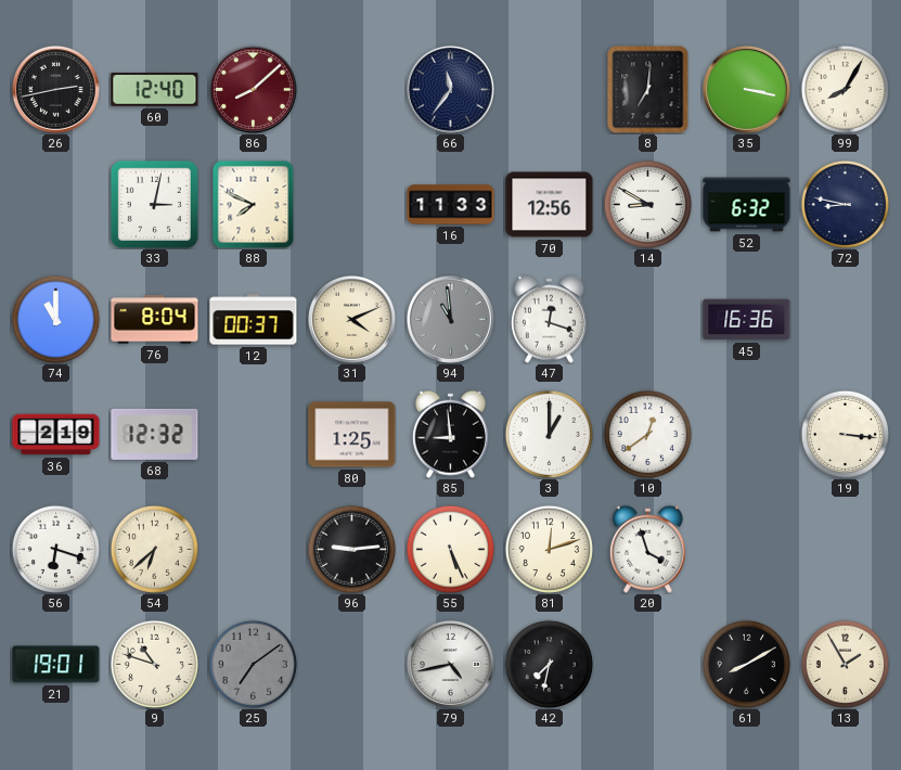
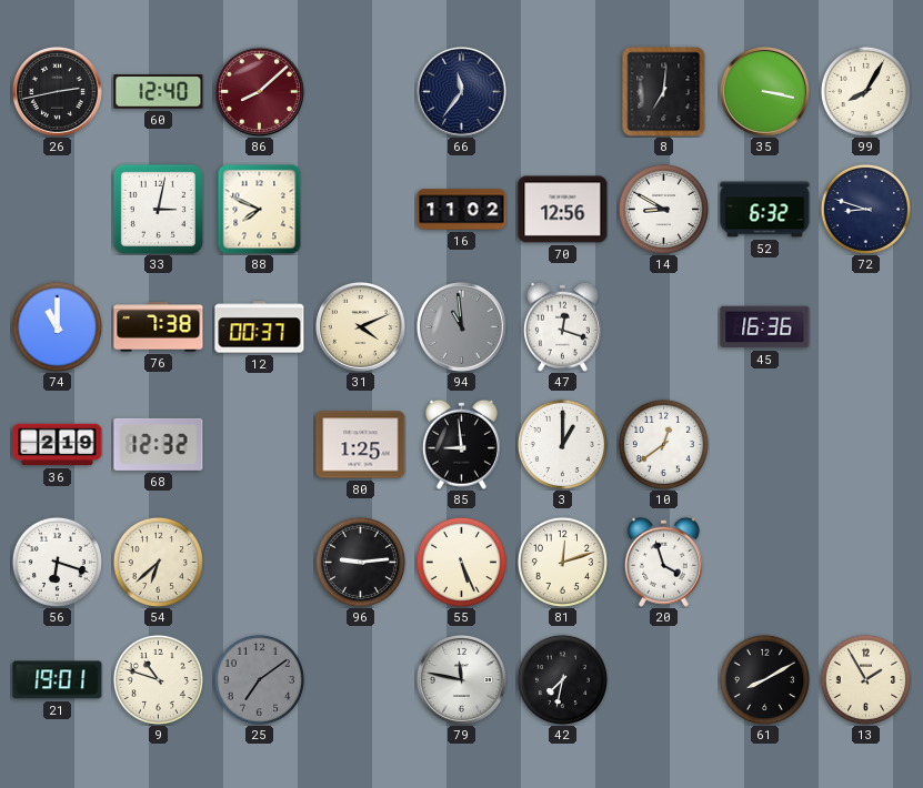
16: 11:33 -> 11:02 (462, 210)
72: 8:47 -> 8:48 (865, 209)
76: 8:04 -> 7:38 (159, 327)
19: 3:16 -> none (845, 434)
79: 4:43 -> 11:47 (461, 679)
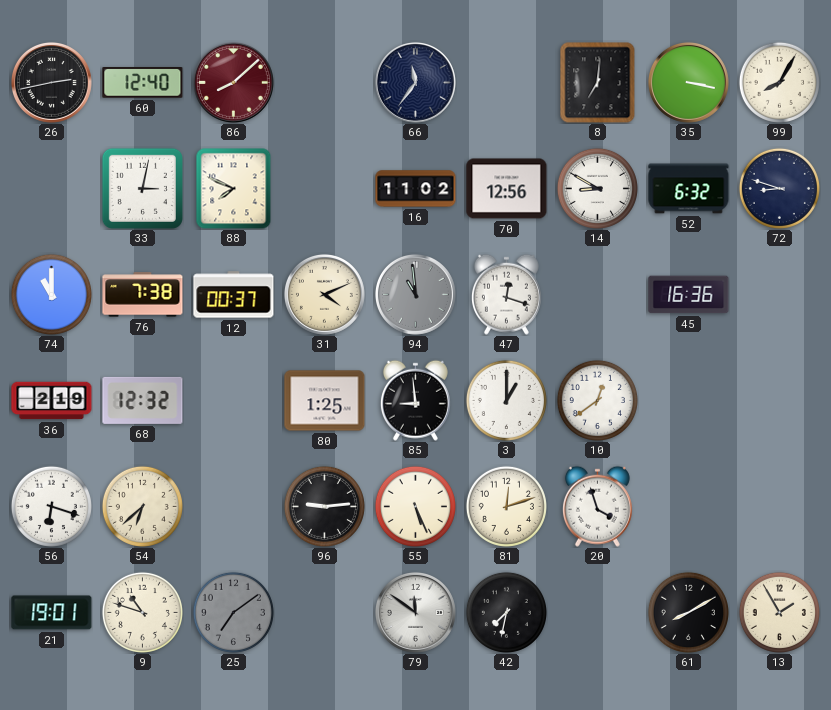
79: 11:47 -> 11:51 (415, 612)
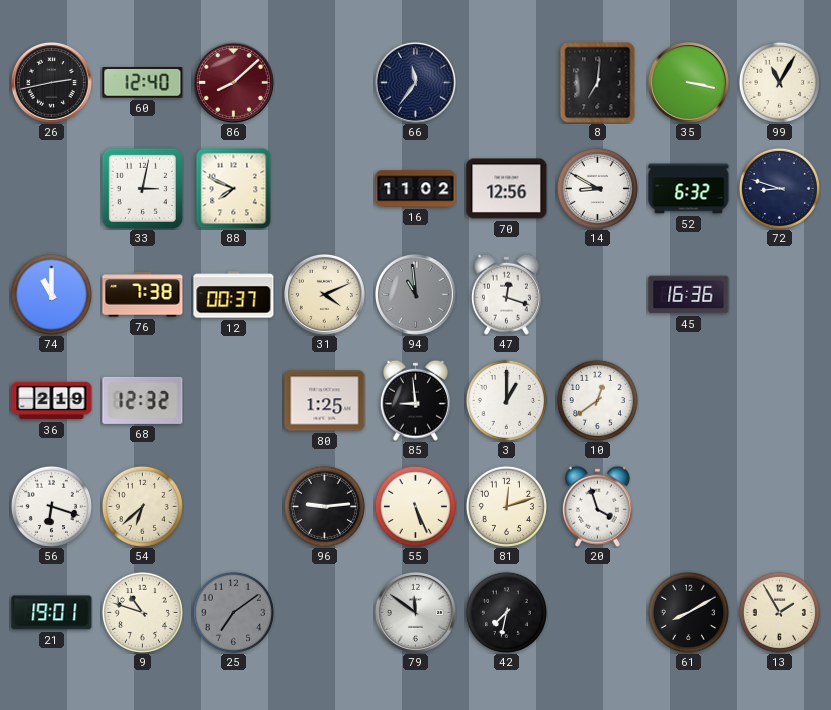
99: 8:05 -> 11:05 (779, 82)
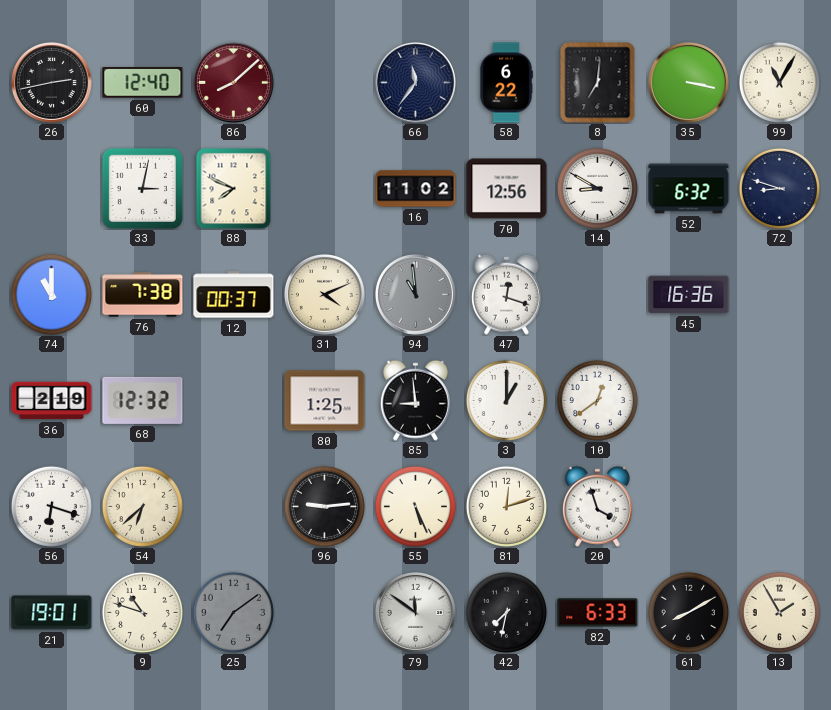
58: none -> 6:22 (506, 83)
82: none -> 6:33 (598, 613)
